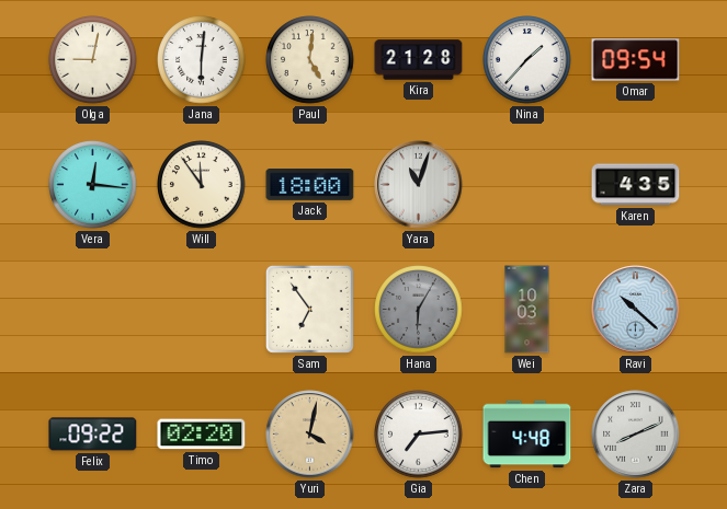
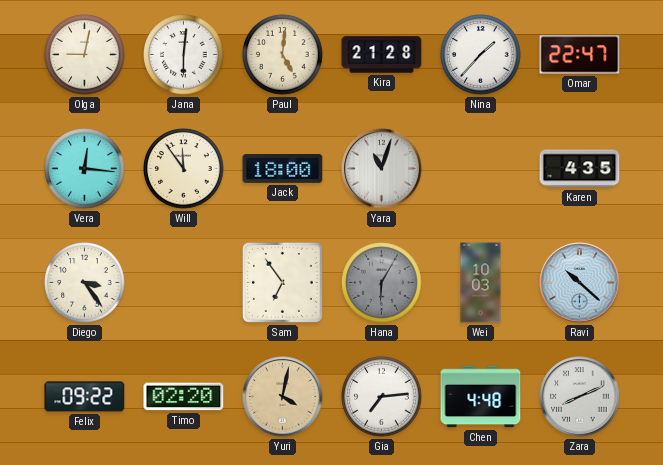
Omar: 09:54 -> 22:47 (580, 55)
Diego: none -> 3:24 (85, 283)
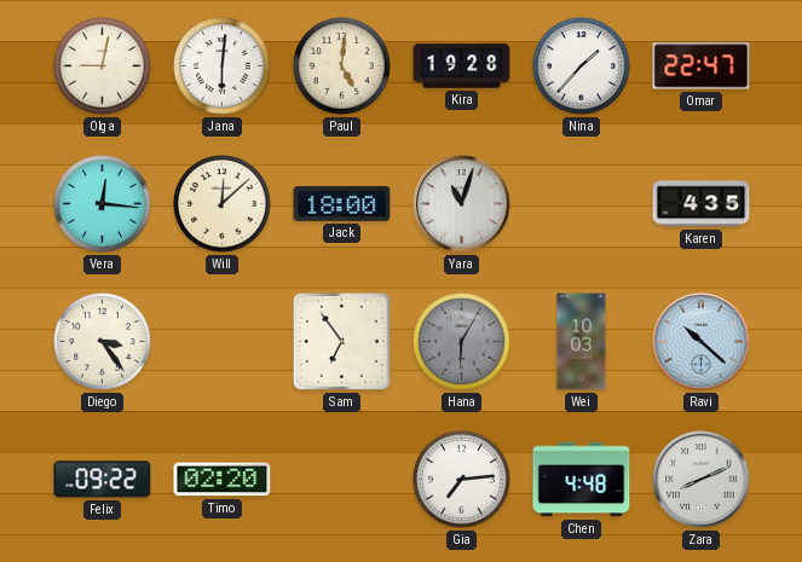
Kira: 21:28 -> 19:28 (462, 66)
Will: 11:54 -> 12:08 (223, 204)
Yuri: 4:02 -> none (283, 397)
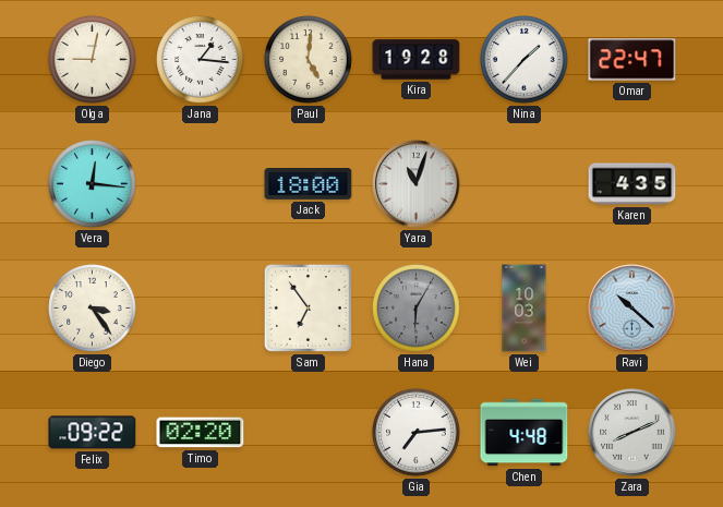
Jana: 6:01 -> 1:16 (201, 60)
Will: 12:08 -> none (223, 204)
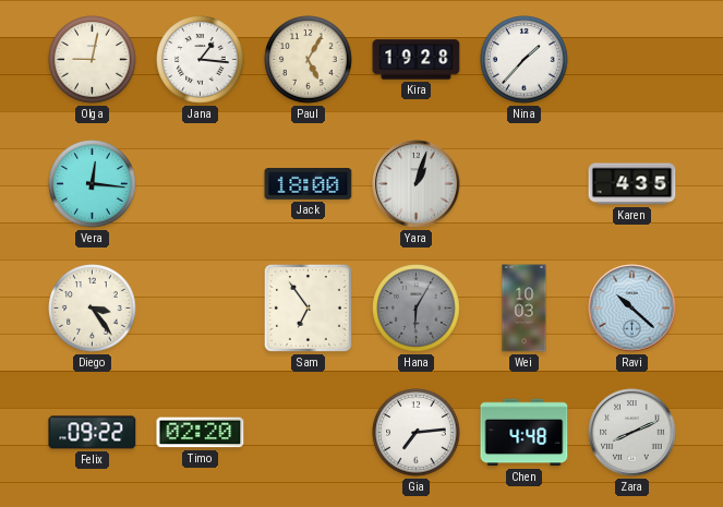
Paul: 5:01 -> 5:05 (309, 60)
Omar: 22:47 -> none (632, 60)
Yara: 11:03 -> 1:03 (417, 184)
